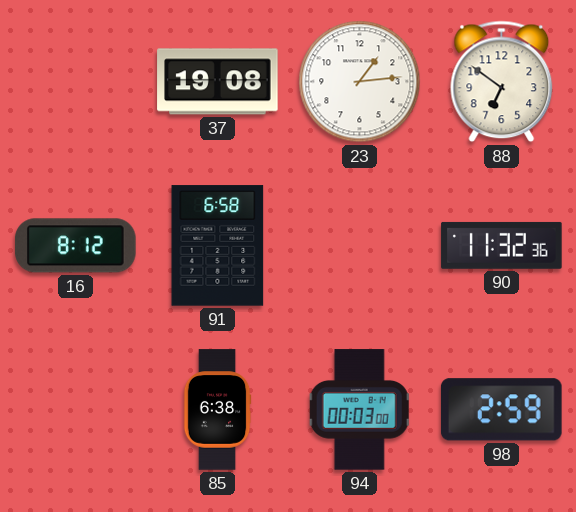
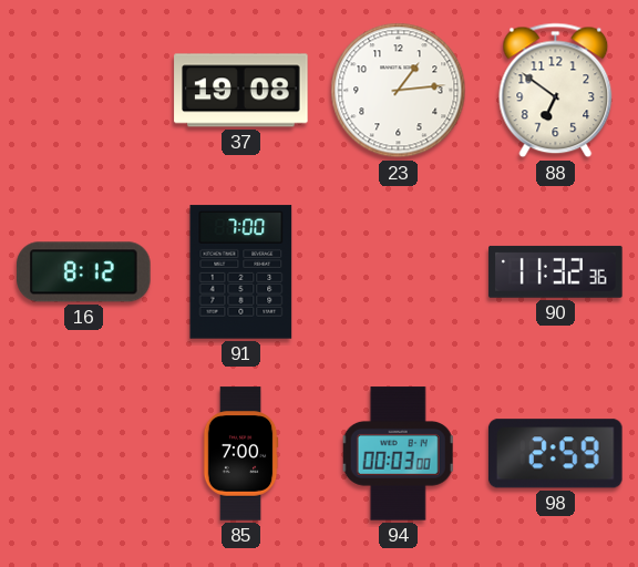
91: 6:58 -> 7:00 (241, 272)
85: 6:38 -> 7:00 (240, 454)
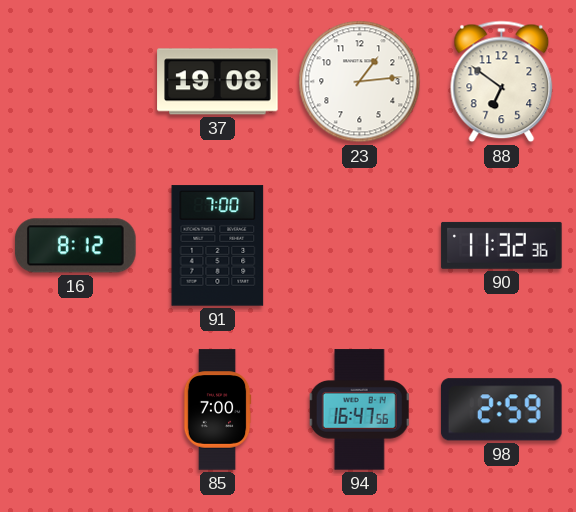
94: 00:03 -> 16:47 (359, 410)
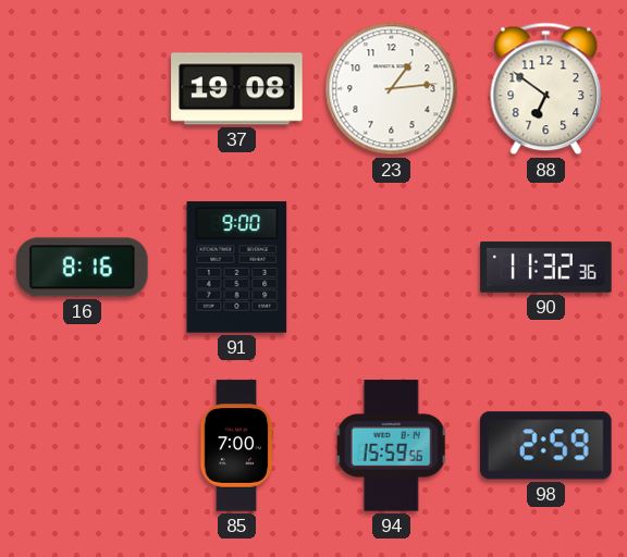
16: 8:12 -> 8:16 (83, 268)
91: 7:00 -> 9:00 (237, 268)
94: 16:47 -> 15:59 (391, 446)
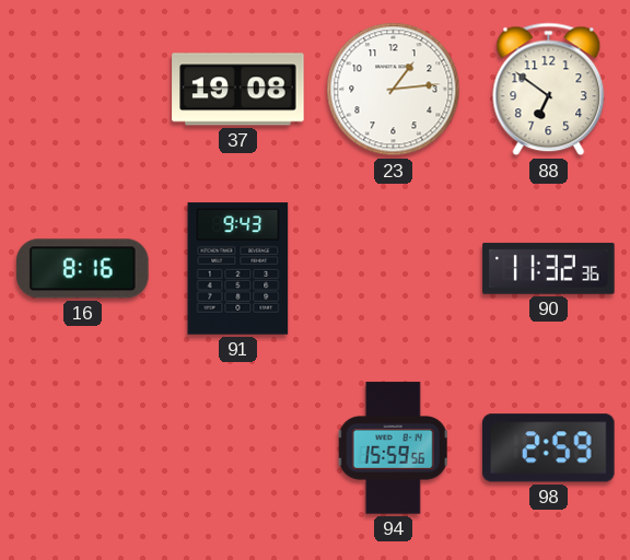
91: 9:00 -> 9:43 (238, 269)
85: 7:00 -> none (236, 446)
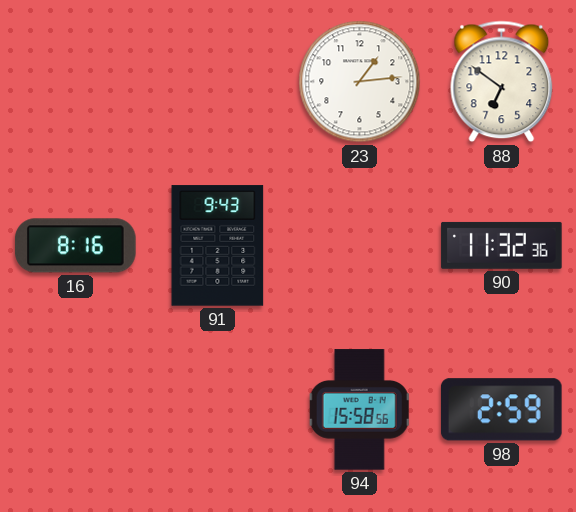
37: 19:08 -> none (238, 90)
94: 15:59 -> 15:58 (359, 410)
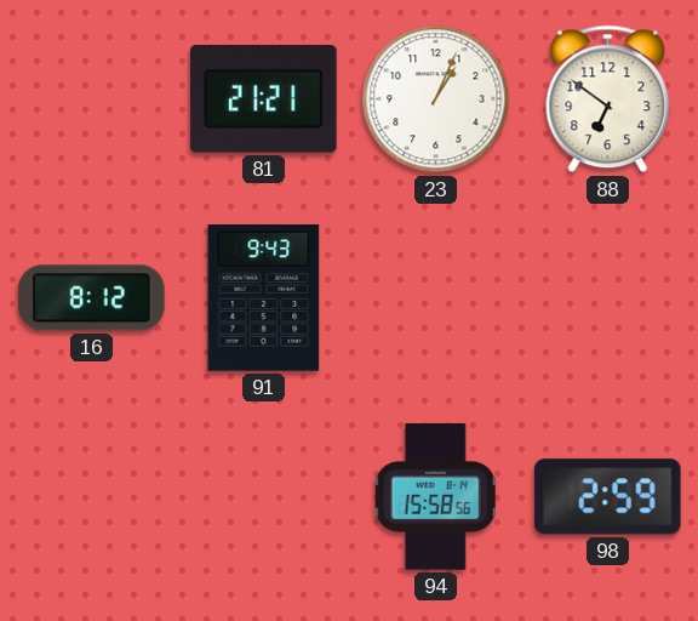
81: none -> 21:21 (264, 99)
23: 1:14 -> 1:04 (436, 99)
16: 8:16 -> 8:12 (92, 298)
90: 11:32 -> none (502, 245)
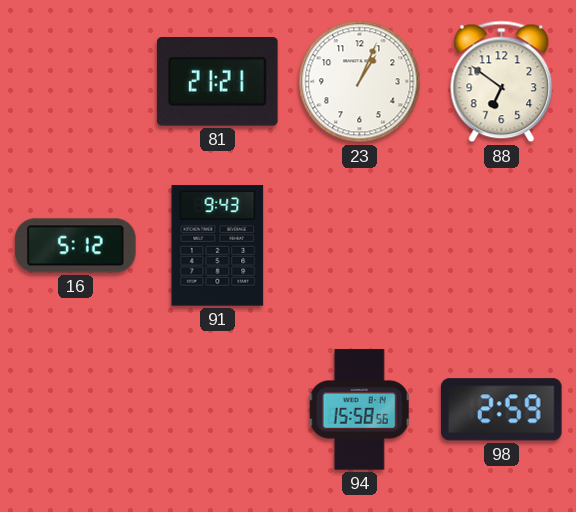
16: 8:12 -> 5:12 (76, 246)
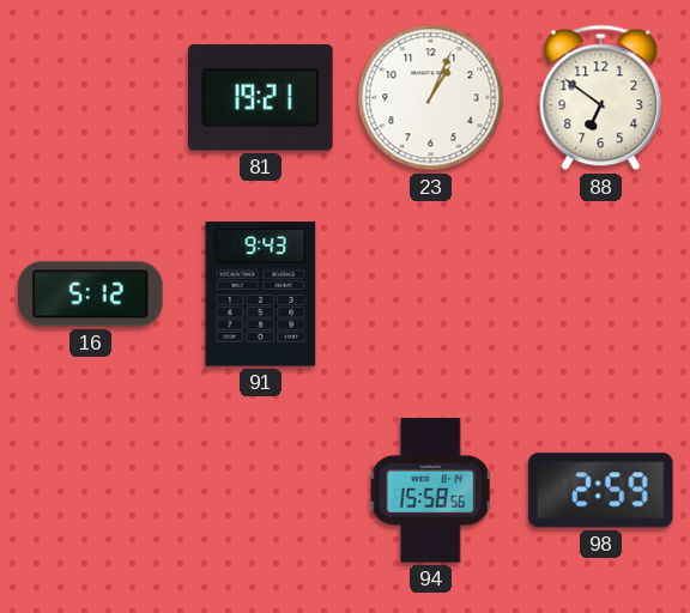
81: 21:21 -> 19:21 (261, 98)
